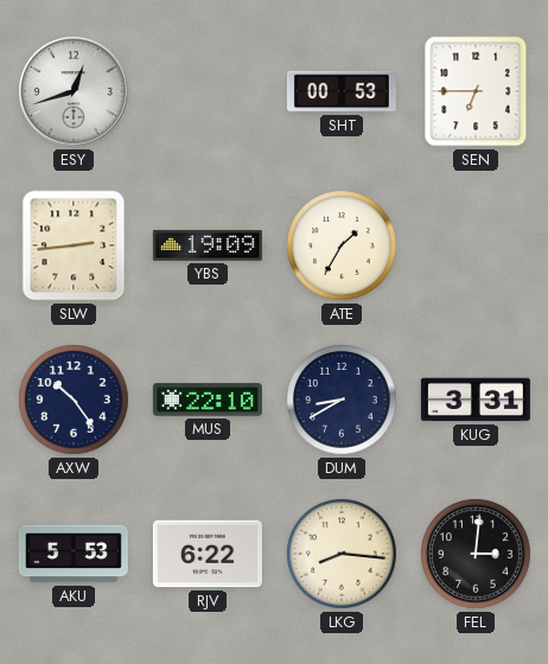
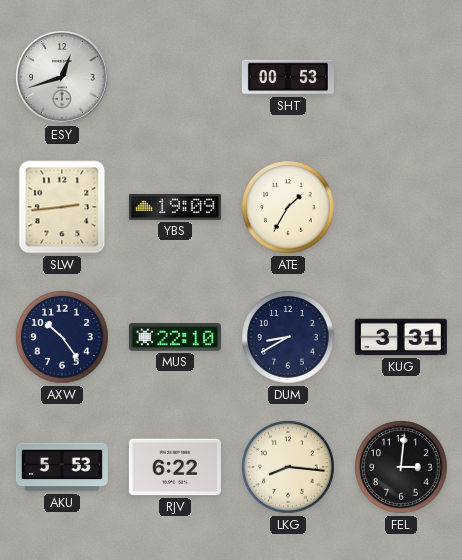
SEN: 6:45 -> none (476, 91)
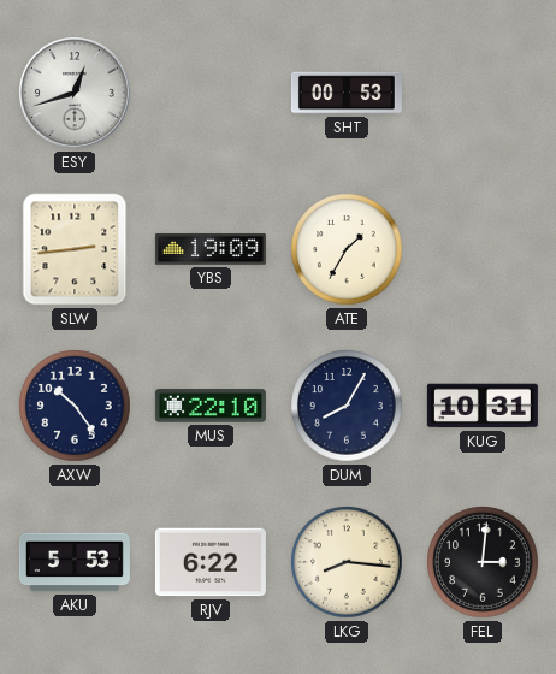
DUM: 8:40 -> 8:05 (347, 406)
KUG: 3:31 -> 10:31 (483, 406)
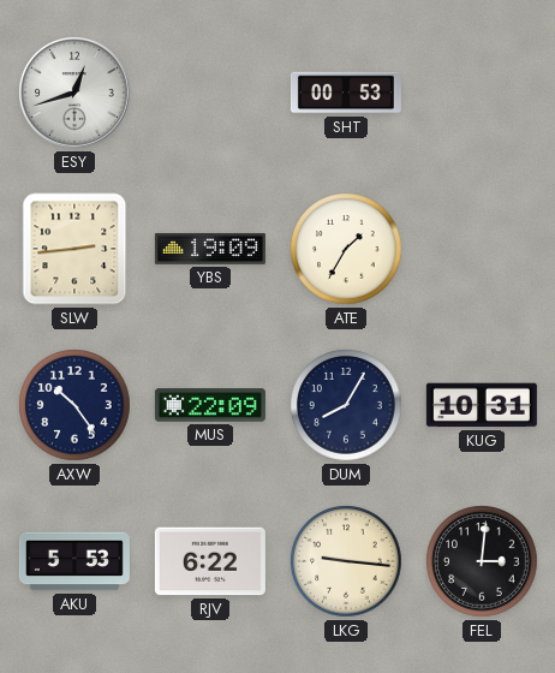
MUS: 22:10 -> 22:09 (210, 405)
LKG: 8:16 -> 9:16 (346, 561)
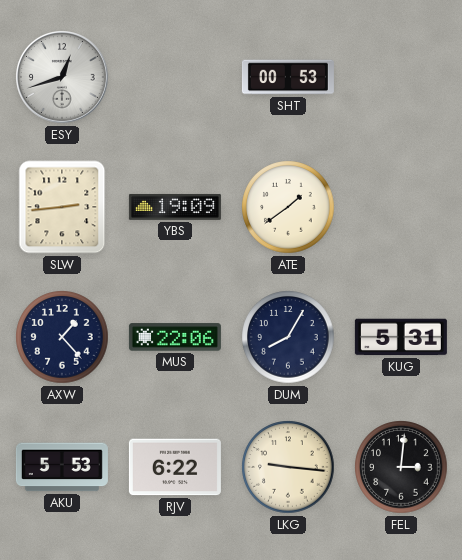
ATE: 1:35 -> 1:39 (288, 207)
AXW: 10:24 -> 1:23 (62, 337)
MUS: 22:09 -> 22:06 (175, 337)
KUG: 10:31 -> 5:31 (401, 337)
